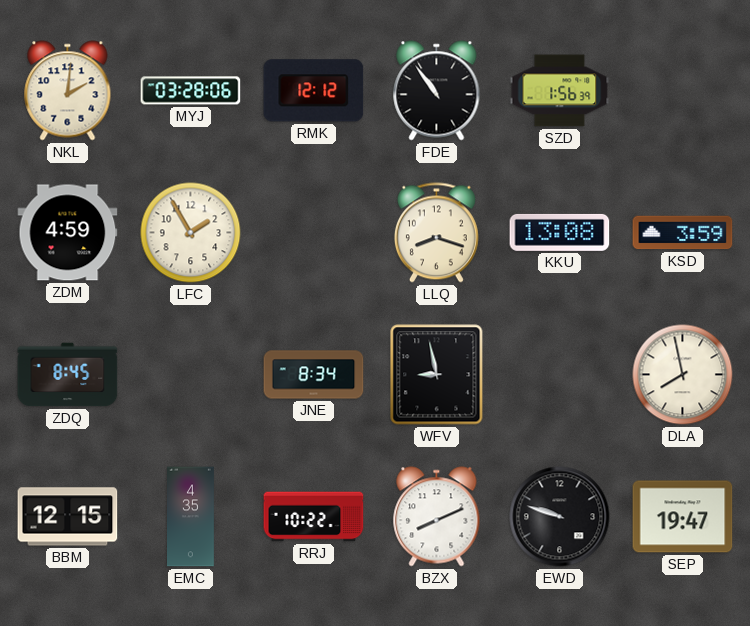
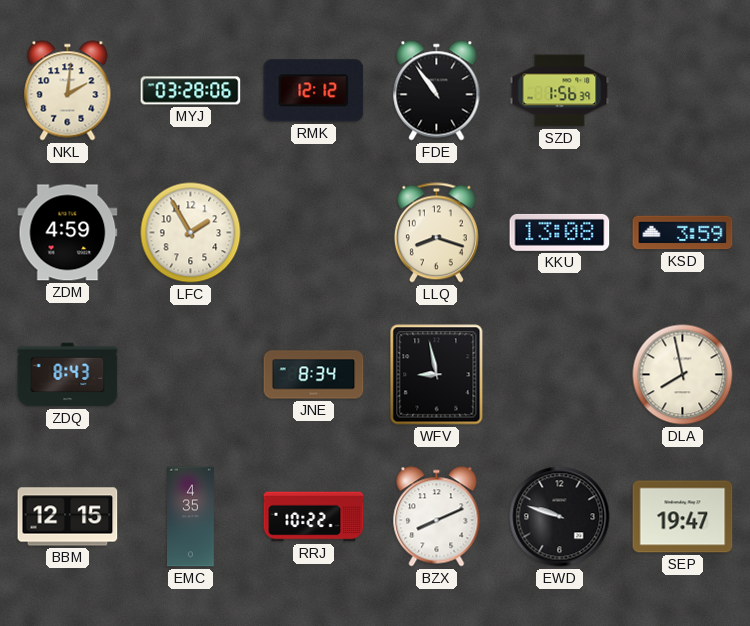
ZDQ: 8:45 -> 8:43 (68, 375)
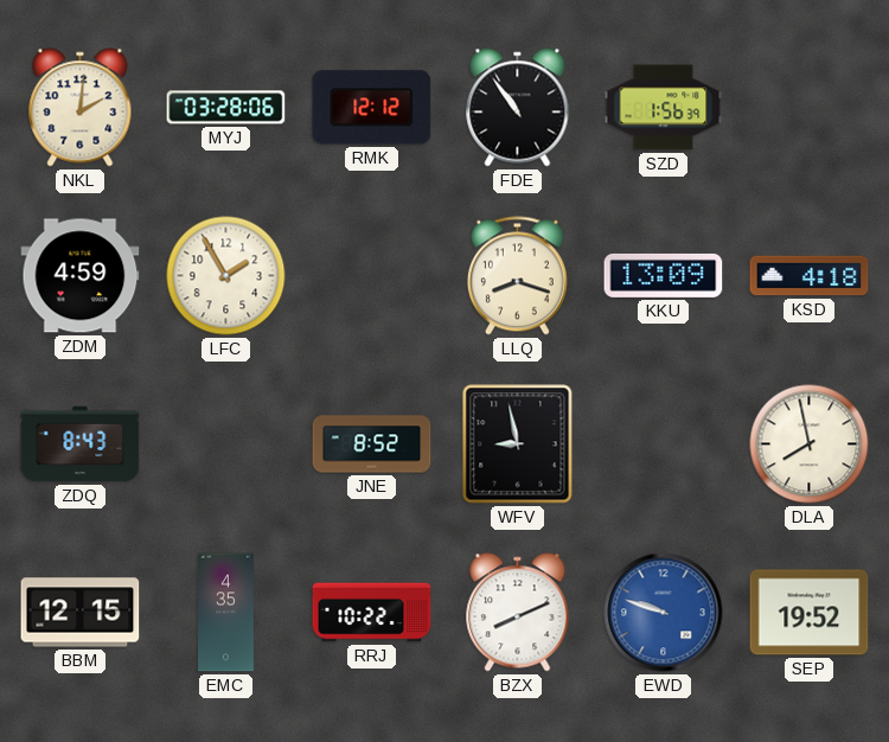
KKU: 13:08 -> 13:09 (664, 275)
KSD: 3:59 -> 4:18 (810, 276)
JNE: 8:34 -> 8:52 (372, 444)
EWD dial: black -> blue (664, 613)
SEP: 19:47 -> 19:52 (810, 613)
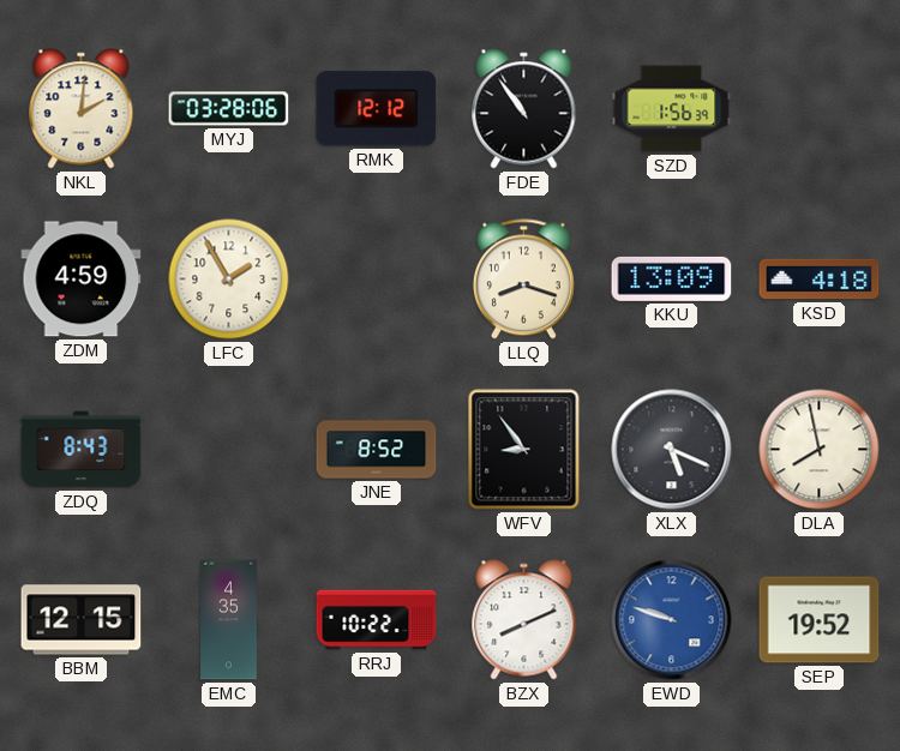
WFV: 8:58 -> 8:54 (524, 450)
XLX: none -> 5:19 (672, 450)
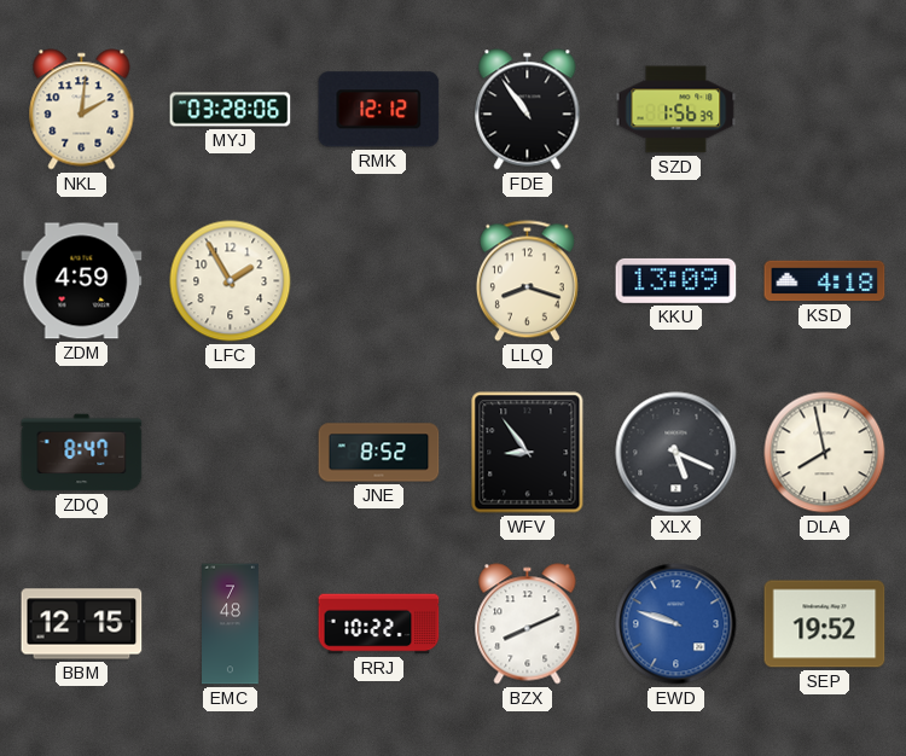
ZDQ: 8:43 -> 8:47 (82, 453)
EMC: 4:35 -> 7:48 (231, 624)
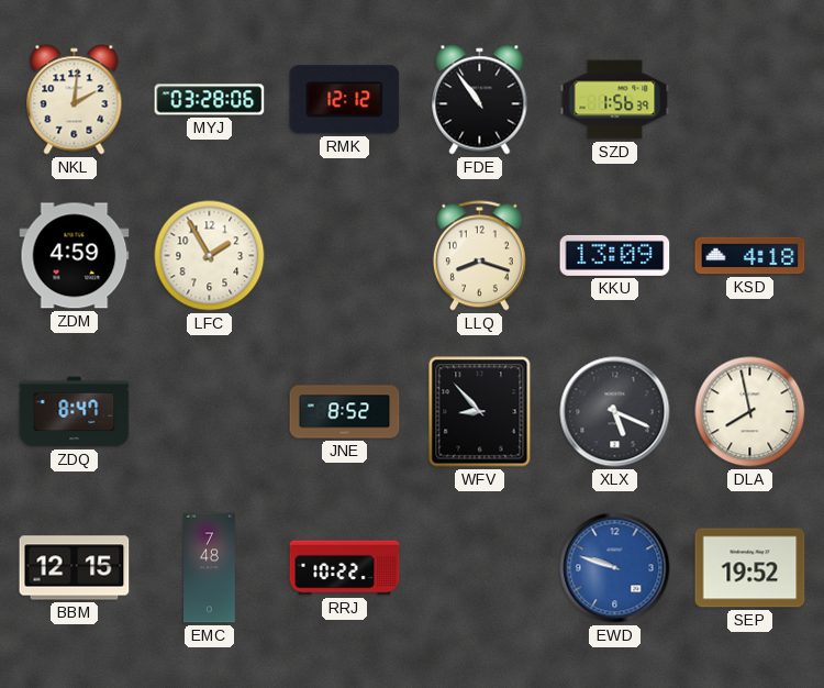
WFV: 8:54 -> 8:53 (480, 412)
BZX: 8:11 -> none (528, 624)
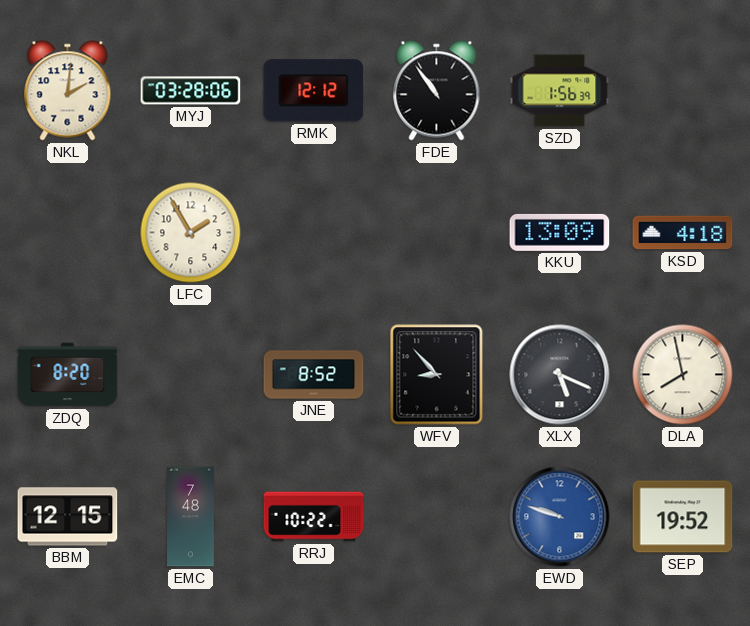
ZDM: 4:59 -> none (75, 256)
LLQ: 8:18 -> none (479, 256)
ZDQ: 8:47 -> 8:20 (68, 375)
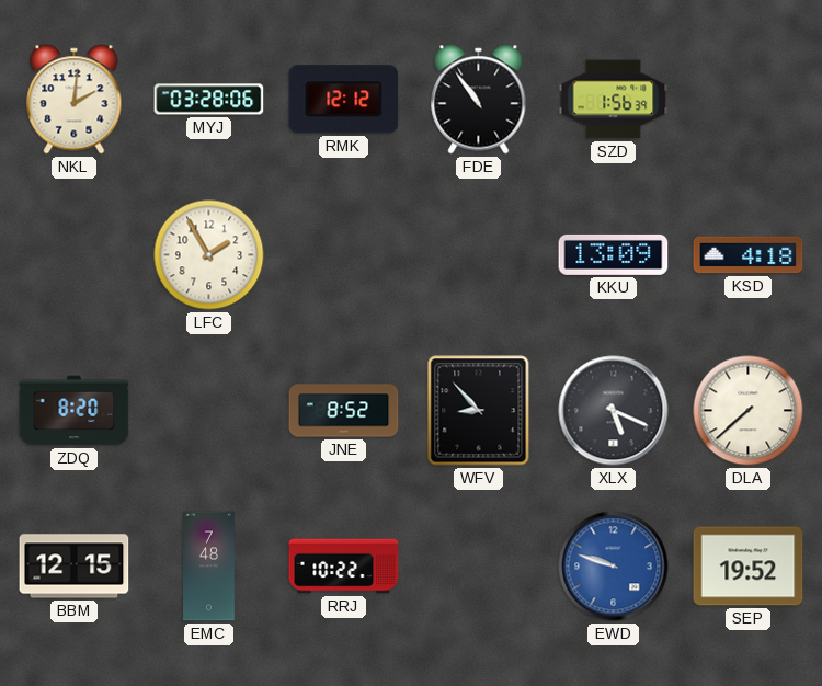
DLA: 7:58 -> 7:38 (749, 411)
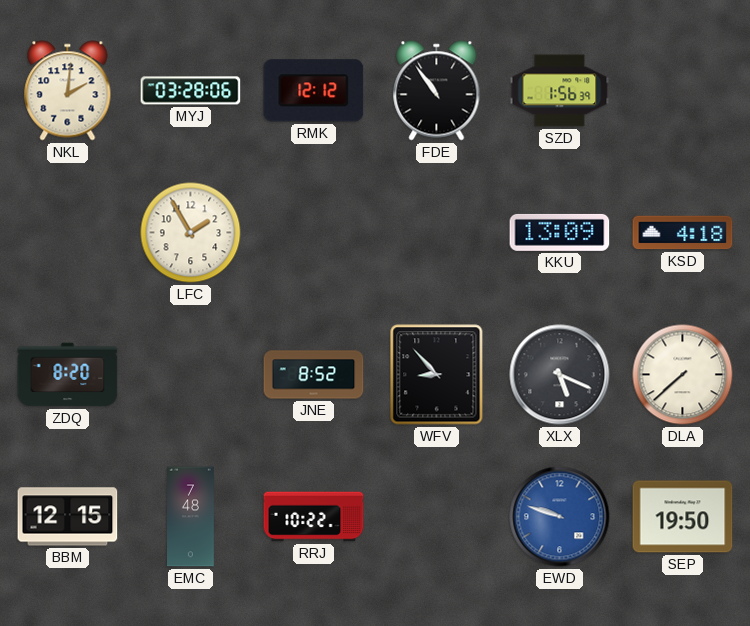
SEP: 19:52 -> 19:50 (683, 517)
